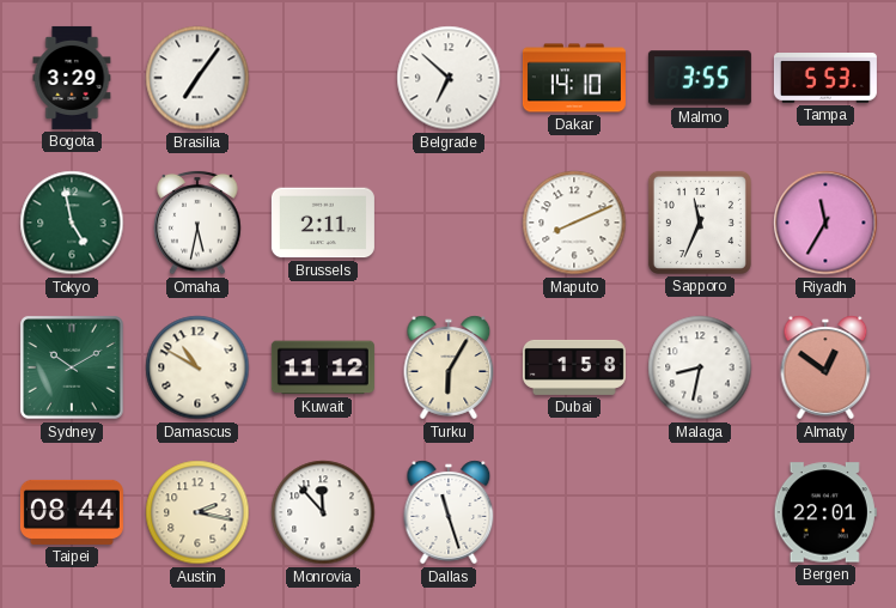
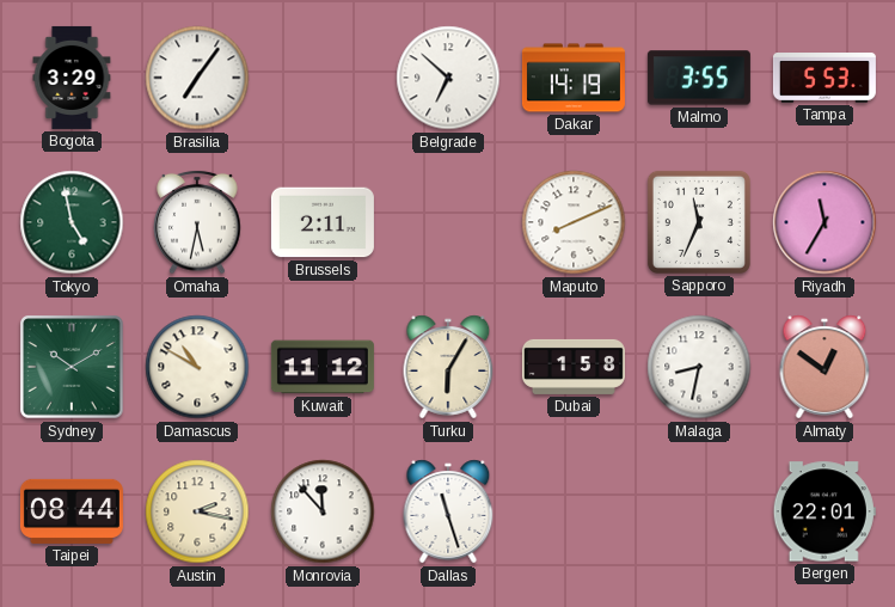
Dakar: 14:10 -> 14:19 (574, 78)
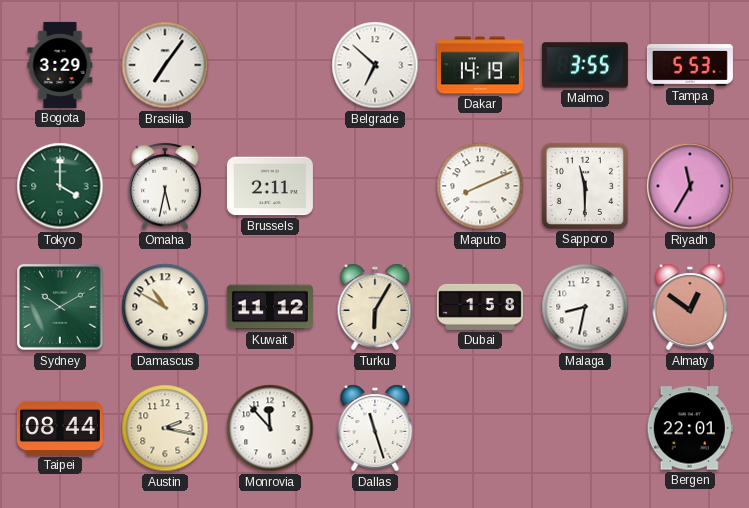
Tokyo: 4:58 -> 4:00 (60, 186)
Sapporo: 11:34 -> 11:30 (585, 186)
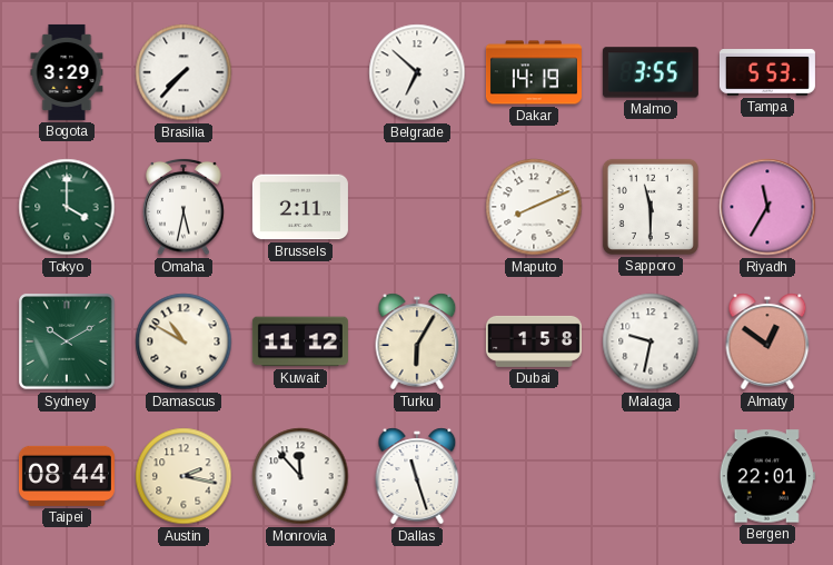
Brasilia: 7:06 -> 7:37 (184, 72)
Malaga: 8:32 -> 9:32 (651, 341)
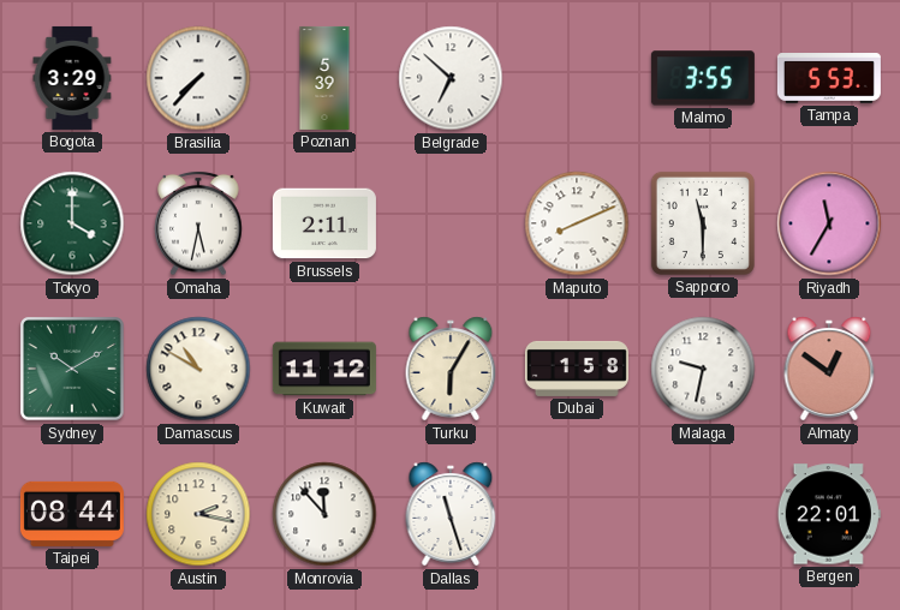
Poznan: none -> 5:39 (324, 78)
Dakar: 14:19 -> none (534, 72)
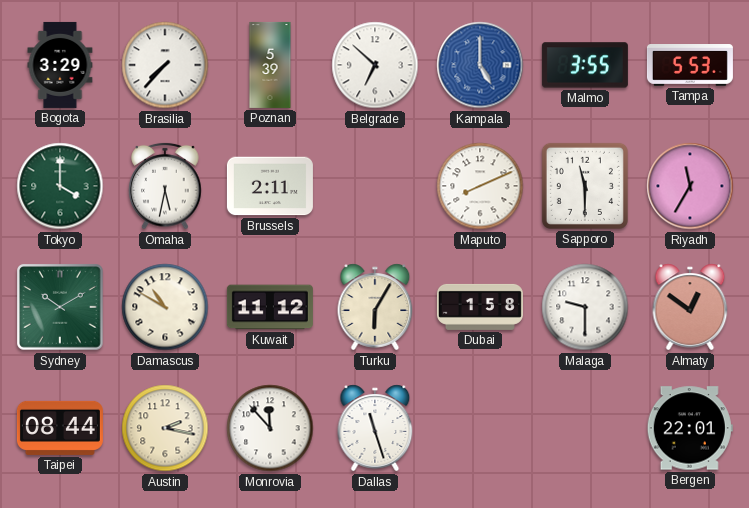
Kampala: none -> 5:00 (480, 65)
Malaga: 9:32 -> 9:30 (585, 307)
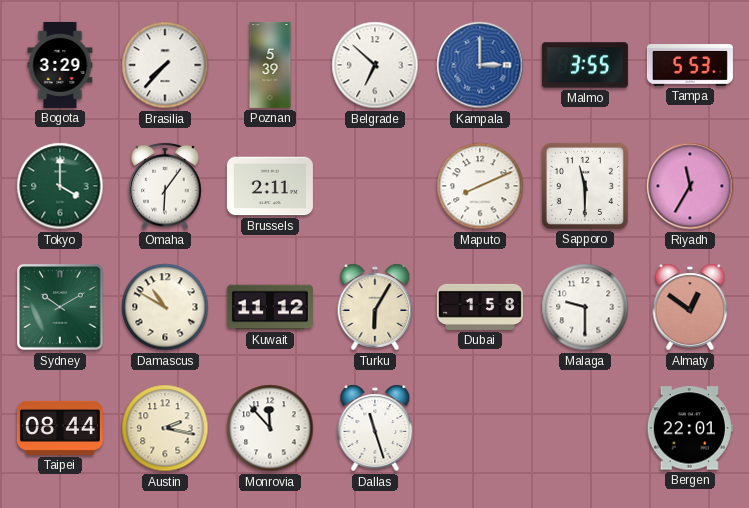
Kampala: 5:00 -> 3:00 (480, 65)
Omaha: 5:32 -> 6:06 (165, 186)
